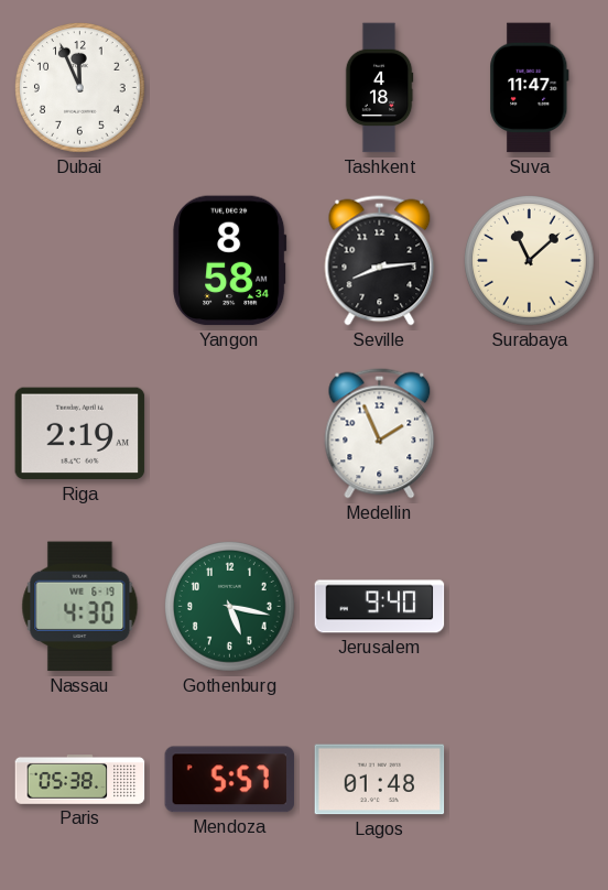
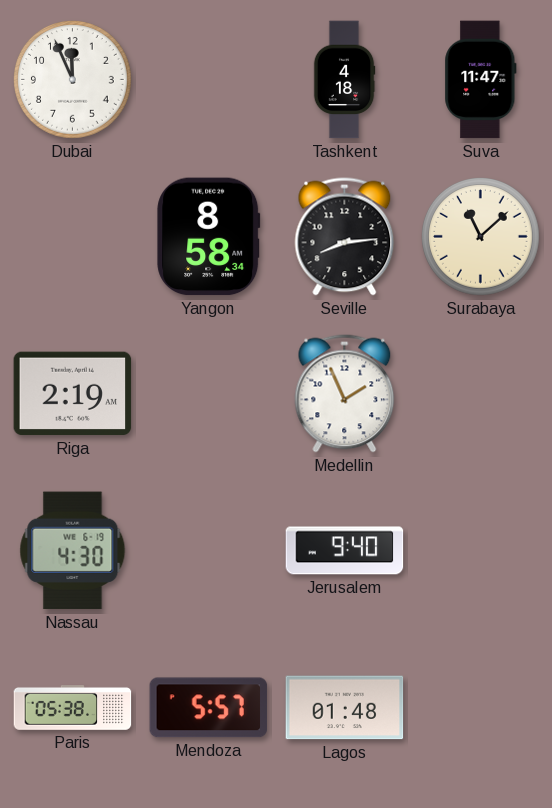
Gothenburg: 5:17 -> none (230, 607)
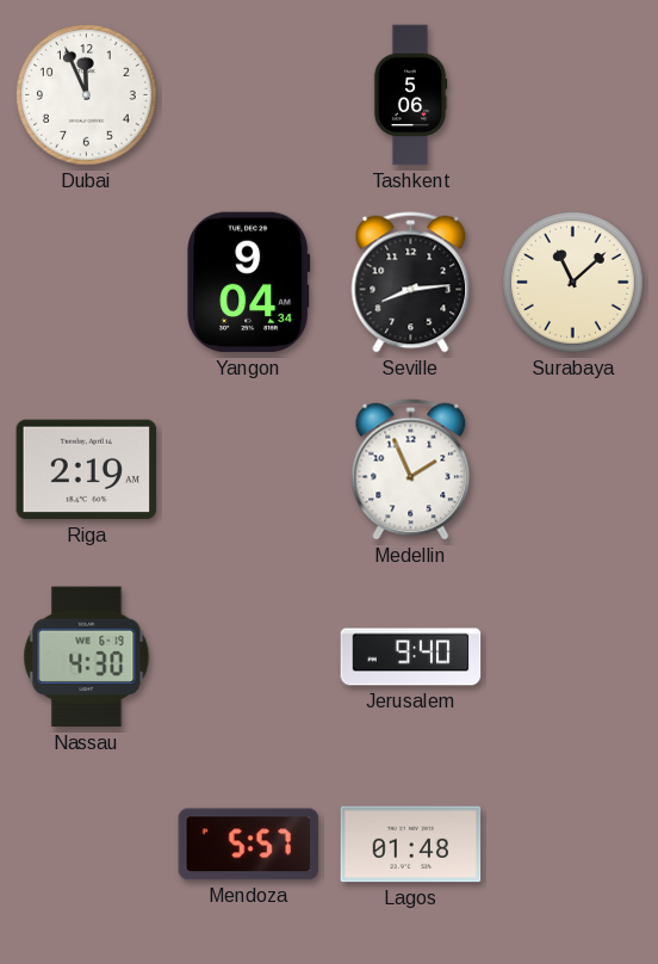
Tashkent: 4:18 -> 5:06 (410, 95)
Suva: 11:47 -> none (481, 80)
Yangon: 8:58 -> 9:04 (249, 283)
Paris: 05:38 -> none (73, 708)
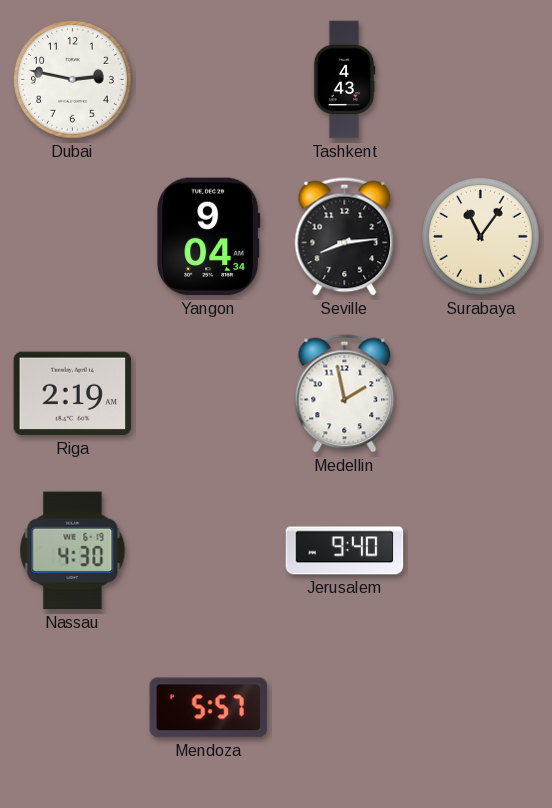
Dubai: 11:56 -> 2:47 (73, 80)
Tashkent: 5:06 -> 4:43 (344, 80)
Surabaya: 11:08 -> 11:06 (481, 237)
Medellin: 1:56 -> 1:58 (345, 394)
Lagos: 01:48 -> none (411, 845)
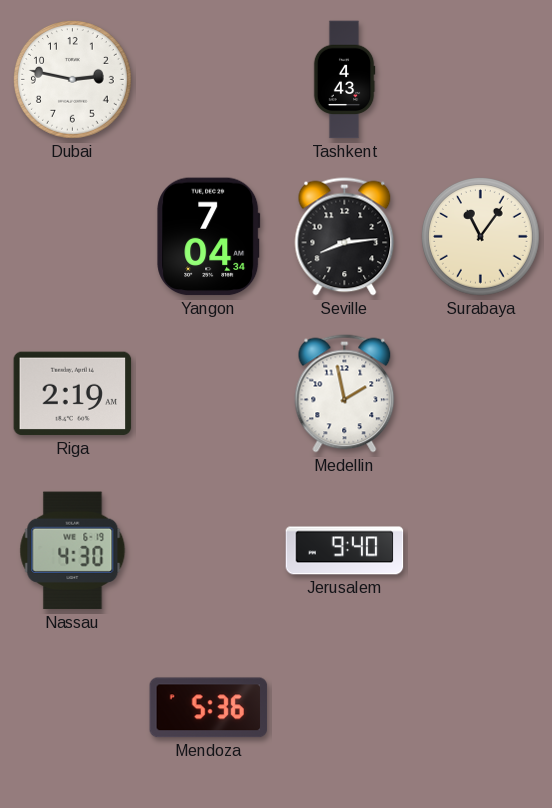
Yangon: 9:04 -> 7:04 (209, 237)
Mendoza: 5:57 -> 5:36 (209, 708)
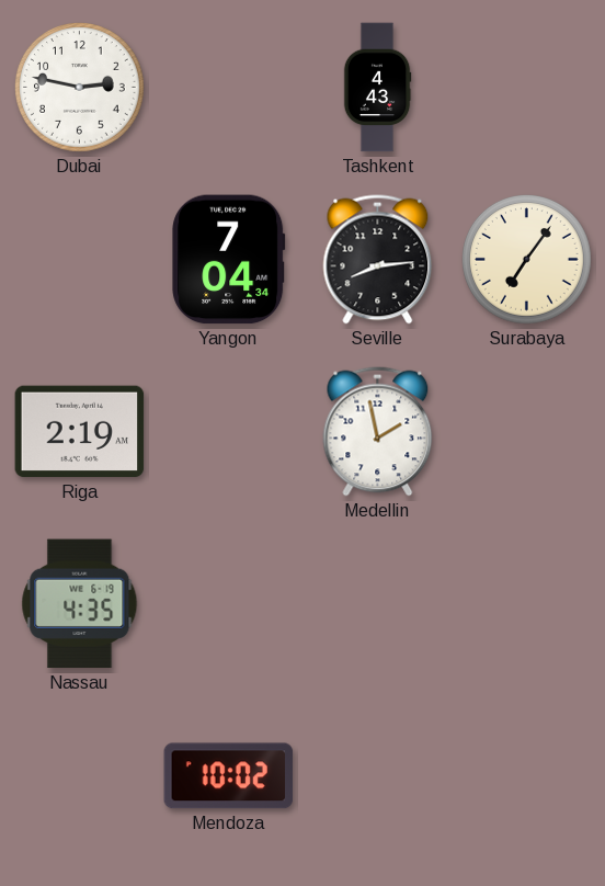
Surabaya: 11:06 -> 7:06 (527, 260)
Nassau: 4:30 -> 4:35 (80, 604)
Jerusalem: 9:40 -> none (345, 551)
Mendoza: 5:36 -> 10:02 (229, 776)
